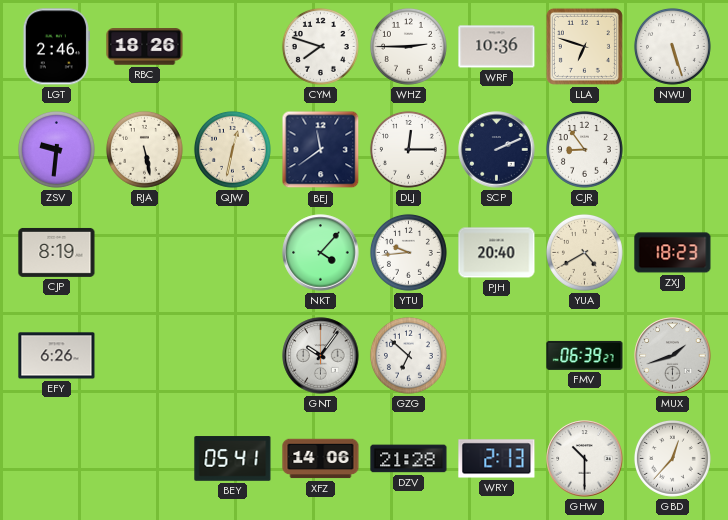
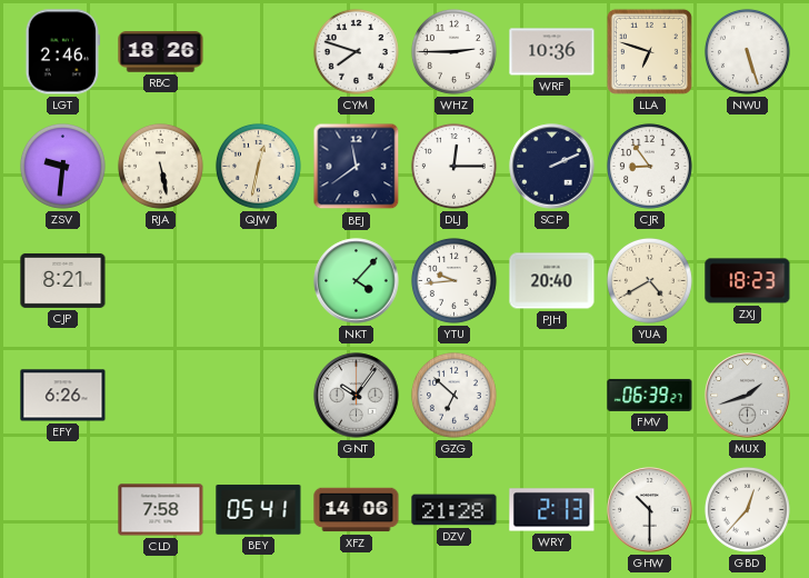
CJP: 8:19 -> 8:21 (63, 280)
CLD: none -> 7:58 (161, 510)
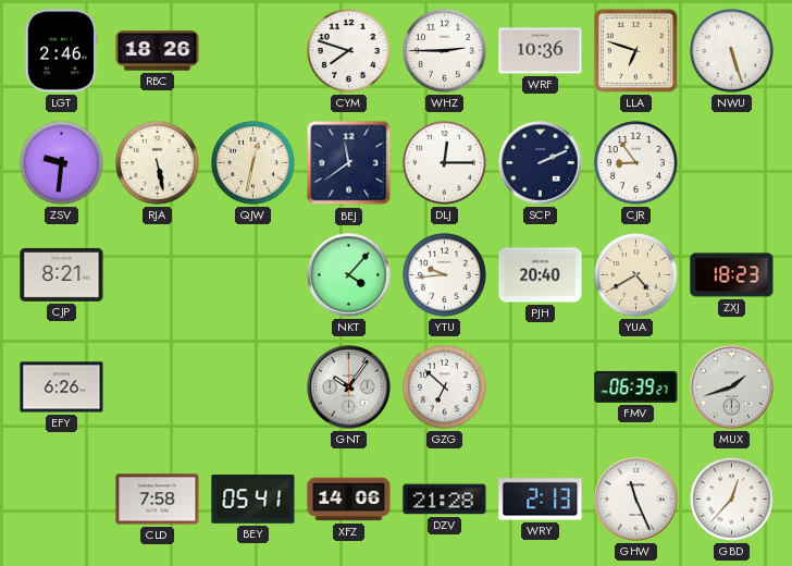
GHW: 10:30 -> 11:26 (636, 500)
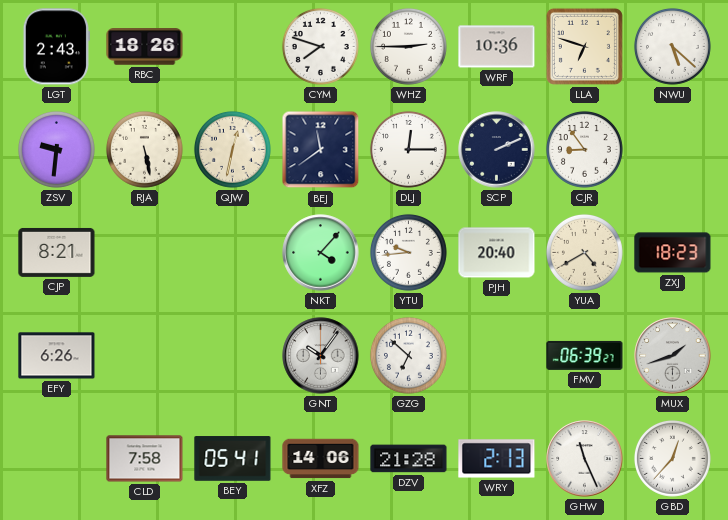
LGT: 2:46 -> 2:43 (56, 47)
NWU: 5:27 -> 5:22 (672, 46)
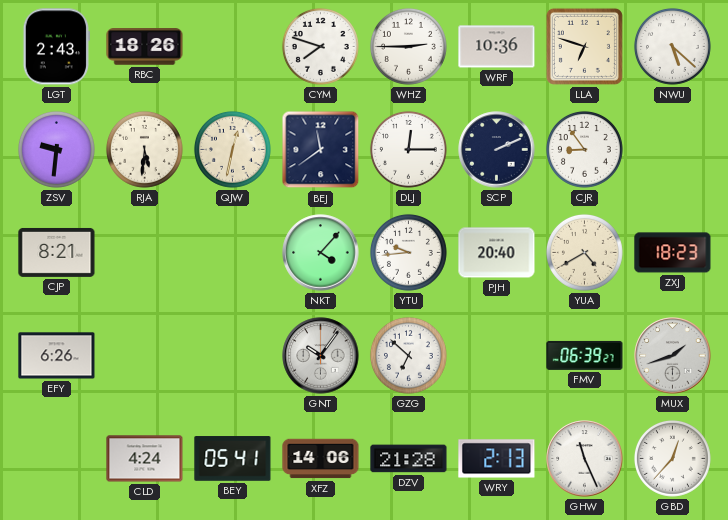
RJA: 5:28 -> 5:31 (144, 149)
CLD: 7:58 -> 4:24 (145, 459)
